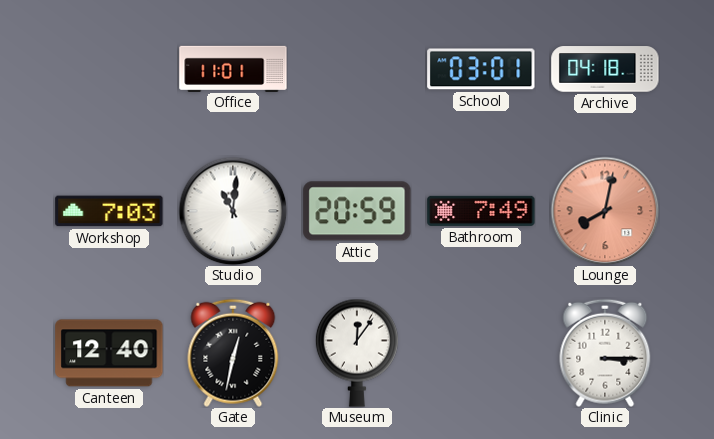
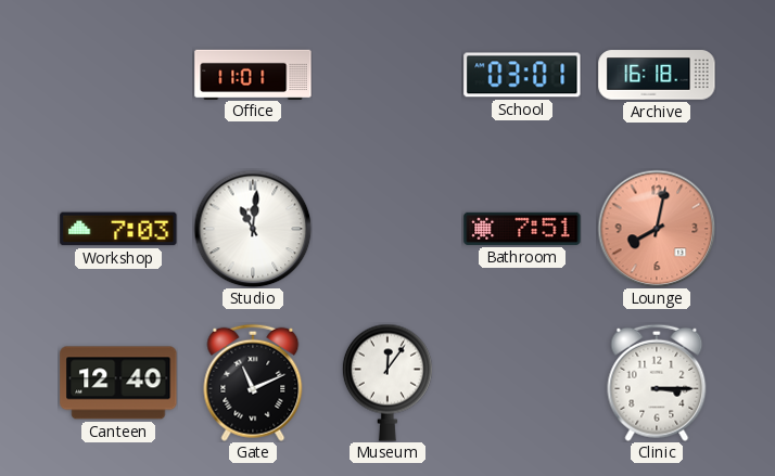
Archive: 04:18 -> 16:18 (657, 75)
Attic: 20:59 -> none (357, 211)
Bathroom: 7:49 -> 7:51 (522, 229)
Gate: 12:32 -> 11:11 (253, 383)
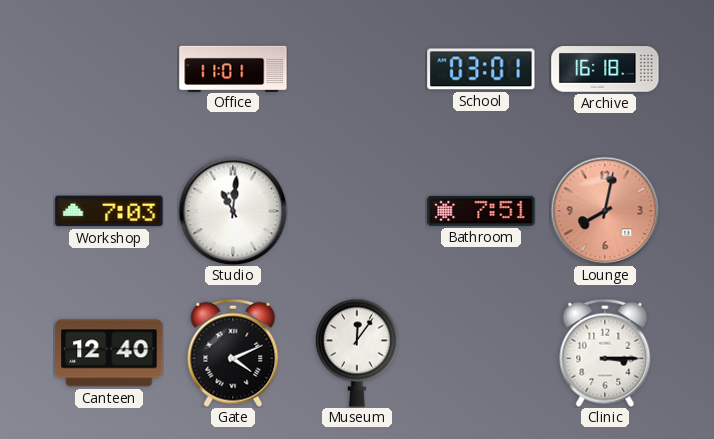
Gate: 11:11 -> 4:11 (233, 353)
